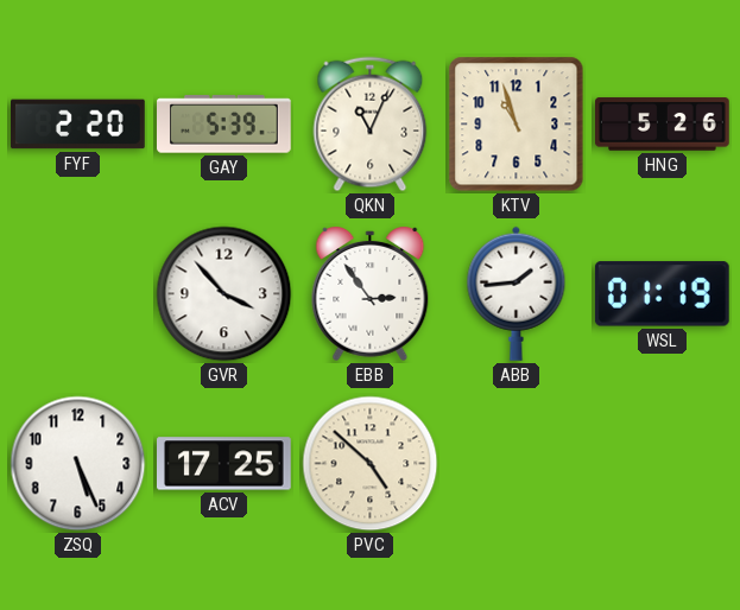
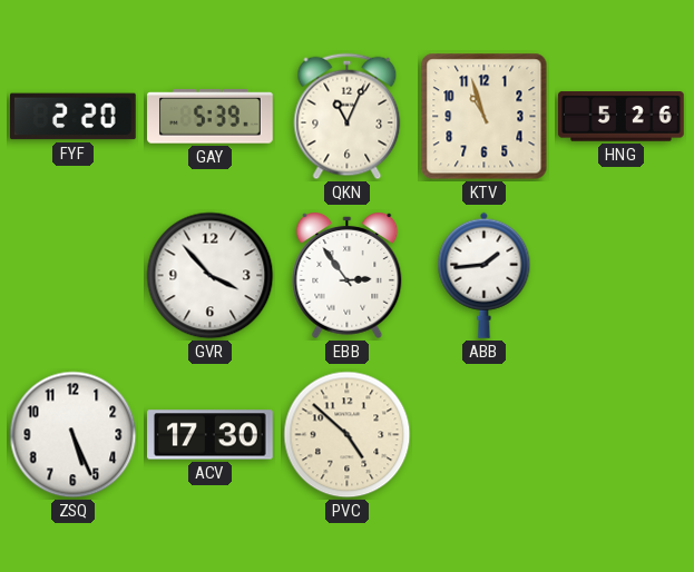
WSL: 01:19 -> none (662, 294)
ACV: 17:25 -> 17:30 (211, 435)
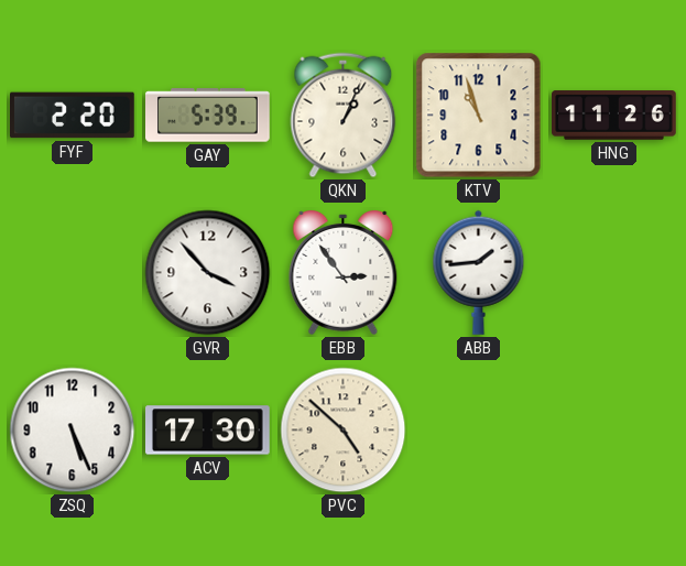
QKN: 11:04 -> 1:04 (344, 116)
HNG: 5:26 -> 11:26 (614, 116)
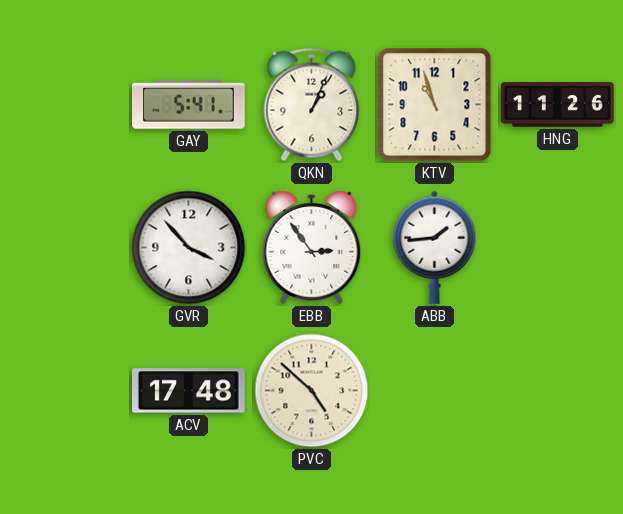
FYF: 2:20 -> none (73, 116)
GAY: 5:39 -> 5:41 (189, 105)
ZSQ: 5:26 -> none (73, 431)
ACV: 17:30 -> 17:48 (189, 391)
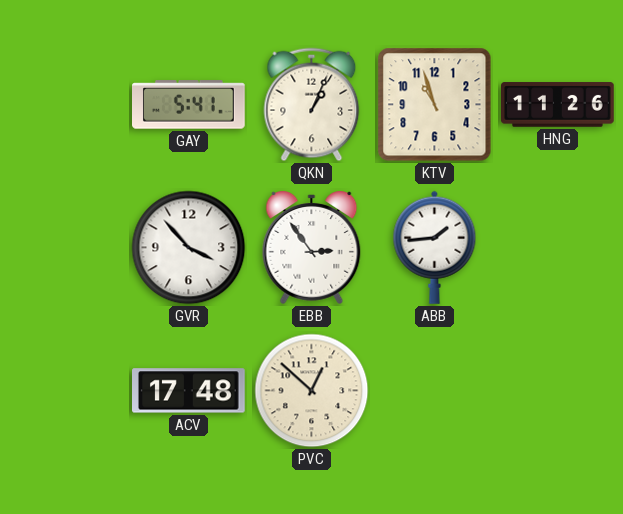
PVC: 4:52 -> 12:52 (312, 391)
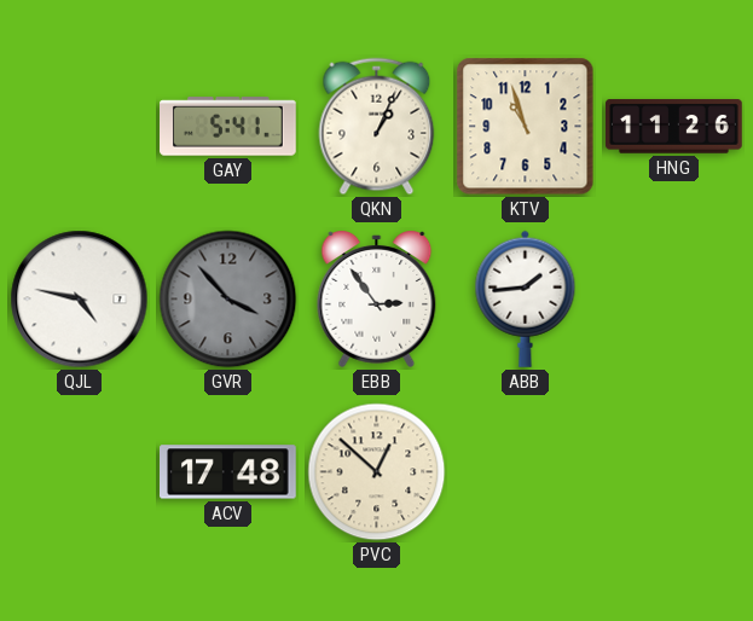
QJL: none -> 4:47 (80, 300)
GVR dial: white -> grey (228, 300)
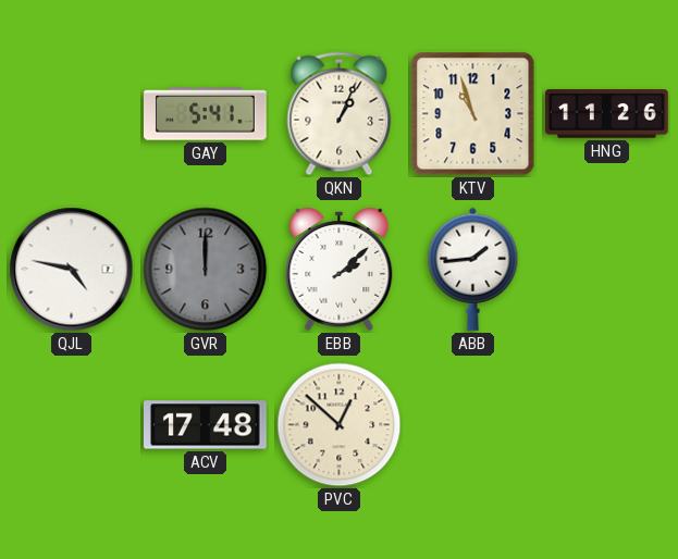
GVR: 3:53 -> 12:00 (206, 270)
EBB: 2:54 -> 2:08 (340, 270)
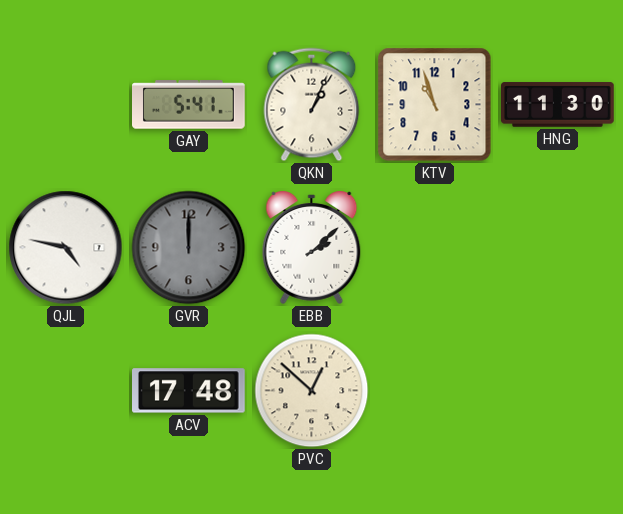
HNG: 11:26 -> 11:30 (558, 105)
ABB: 1:44 -> none (473, 269)
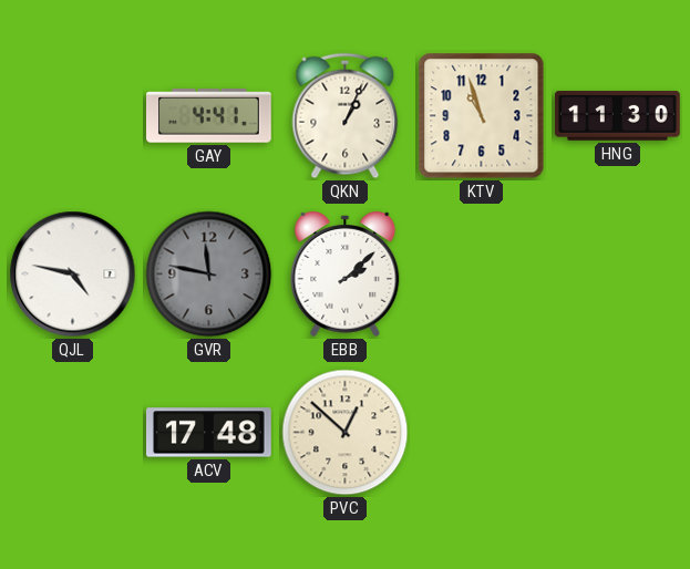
GAY: 5:41 -> 4:41 (209, 116)
GVR: 12:00 -> 11:47 (209, 275)
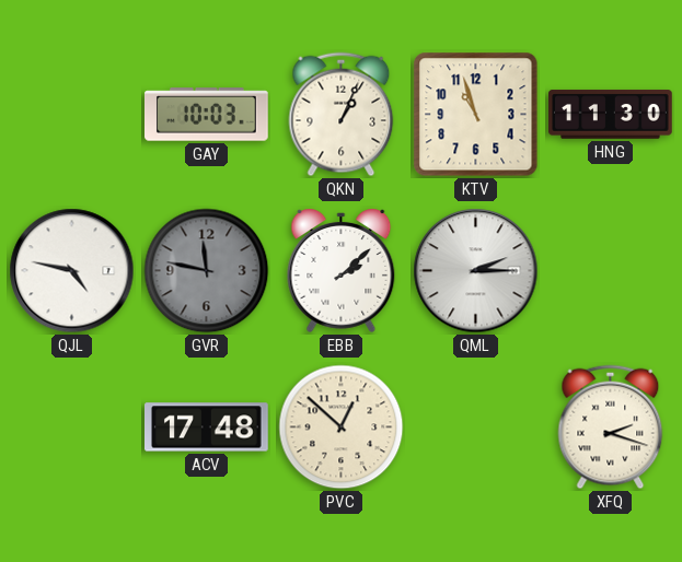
GAY: 4:41 -> 10:03 (207, 115)
QML: none -> 2:15 (476, 271)
XFQ: none -> 2:18 (611, 428)
